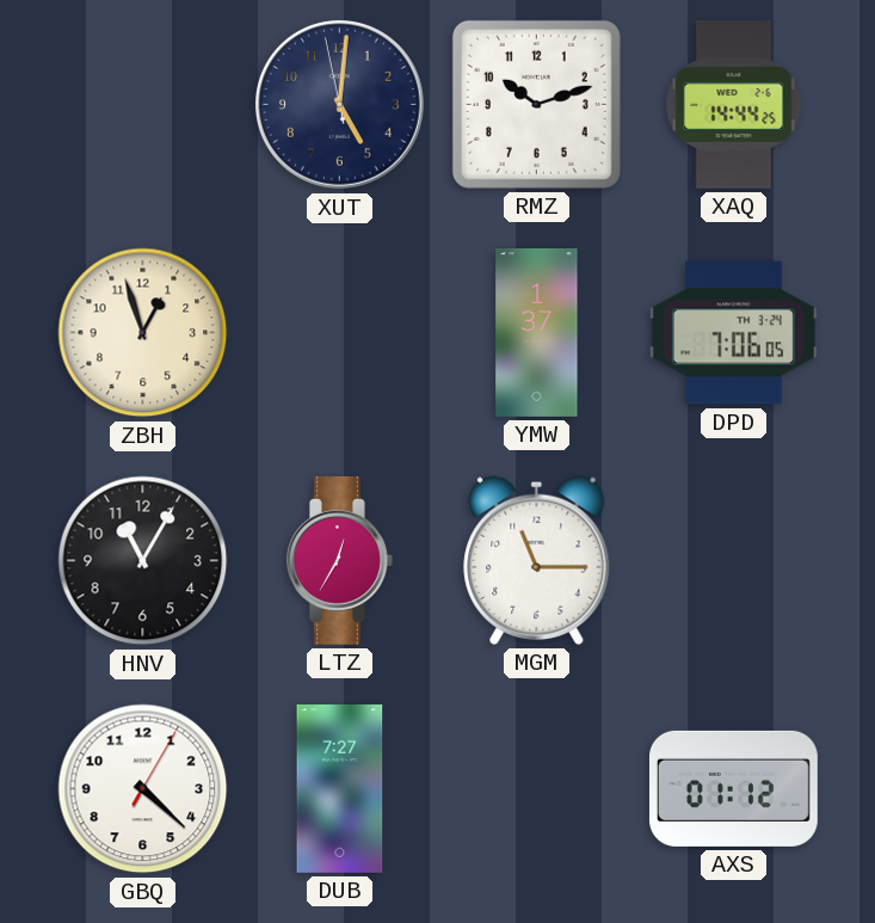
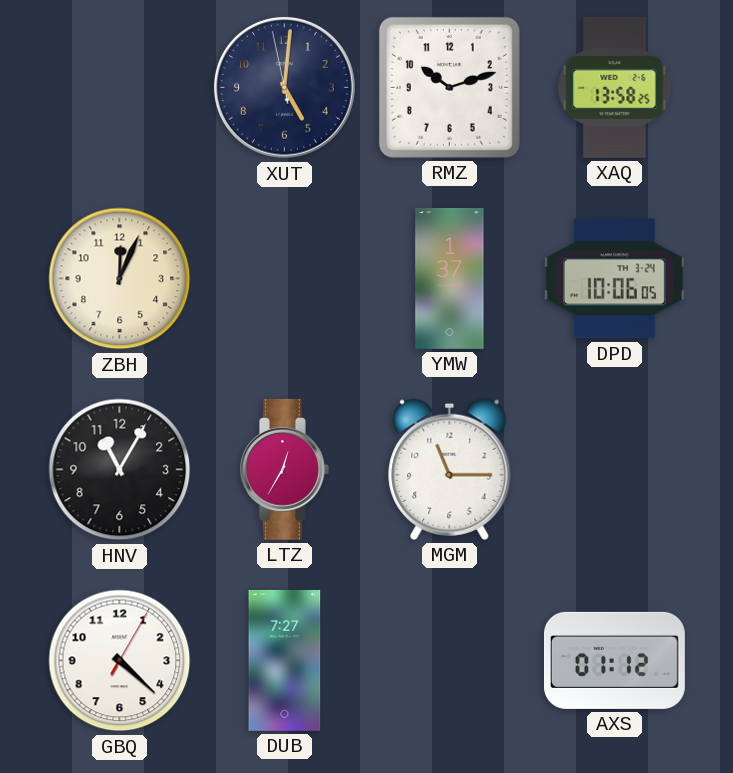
XAQ: 14:44 -> 13:58 (615, 87)
ZBH: 12:57 -> 12:04 (120, 279)
DPD: 7:06 -> 10:06 (614, 279)
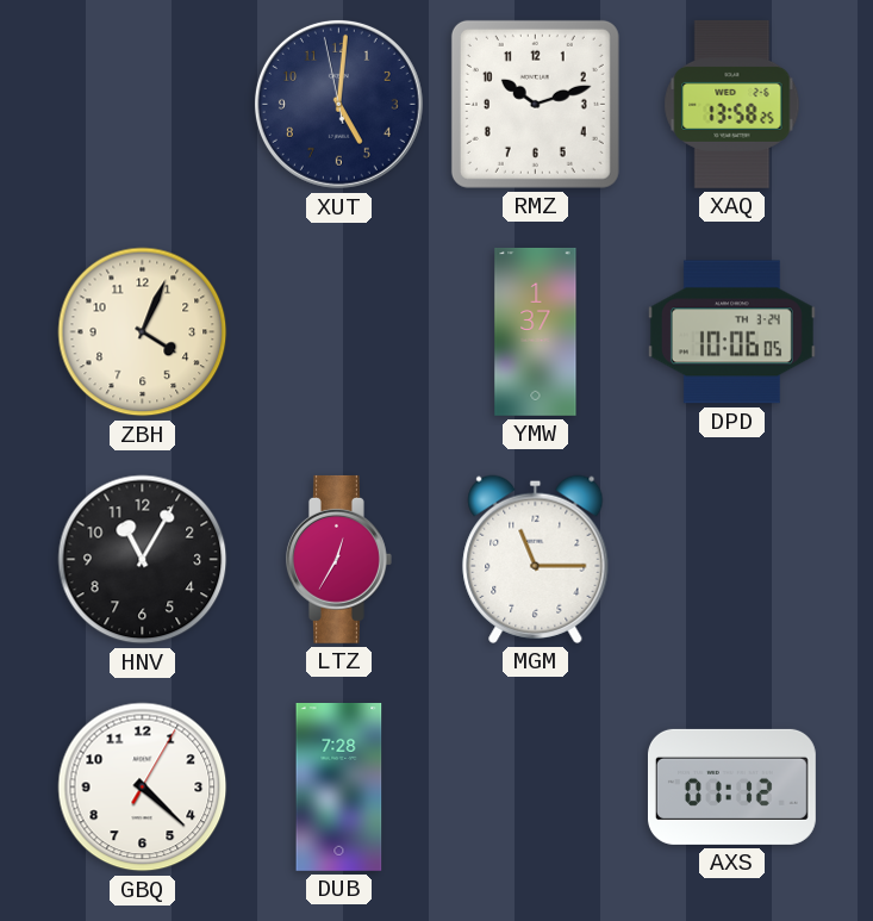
ZBH: 12:04 -> 4:04 (143, 332)
DUB: 7:27 -> 7:28 (339, 786)
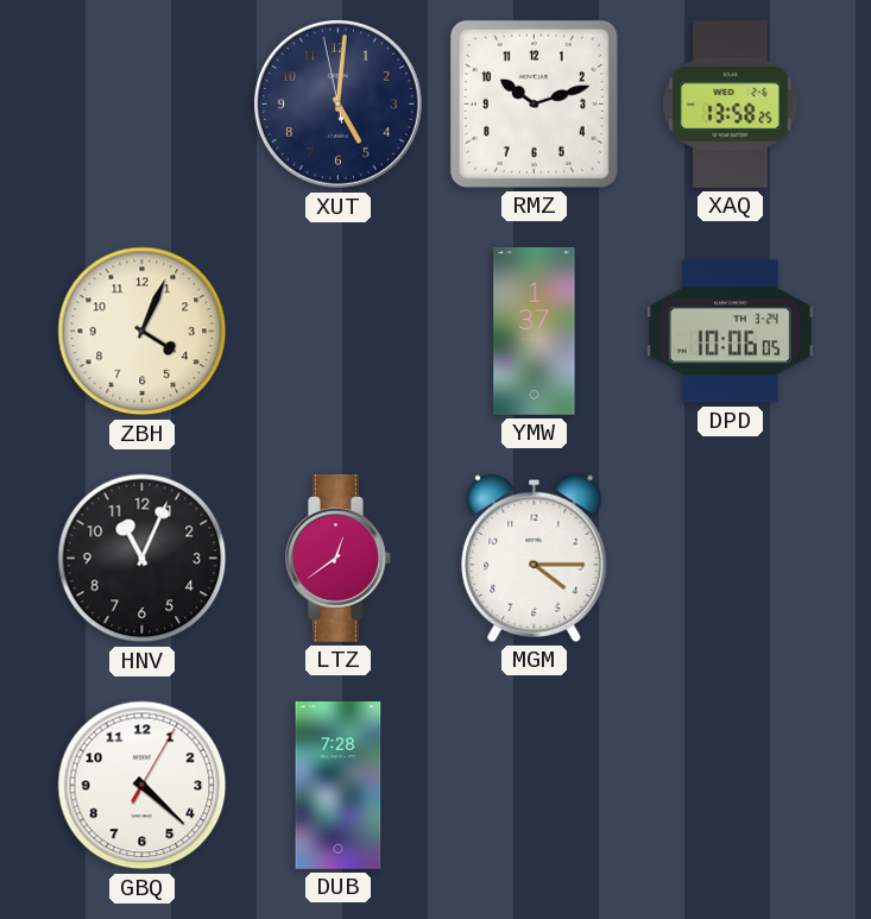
HNV: 11:05 -> 11:04 (143, 559)
LTZ: 12:35 -> 12:39 (339, 558)
MGM: 11:15 -> 4:15 (535, 558)
AXS: 01:12 -> none (731, 786)
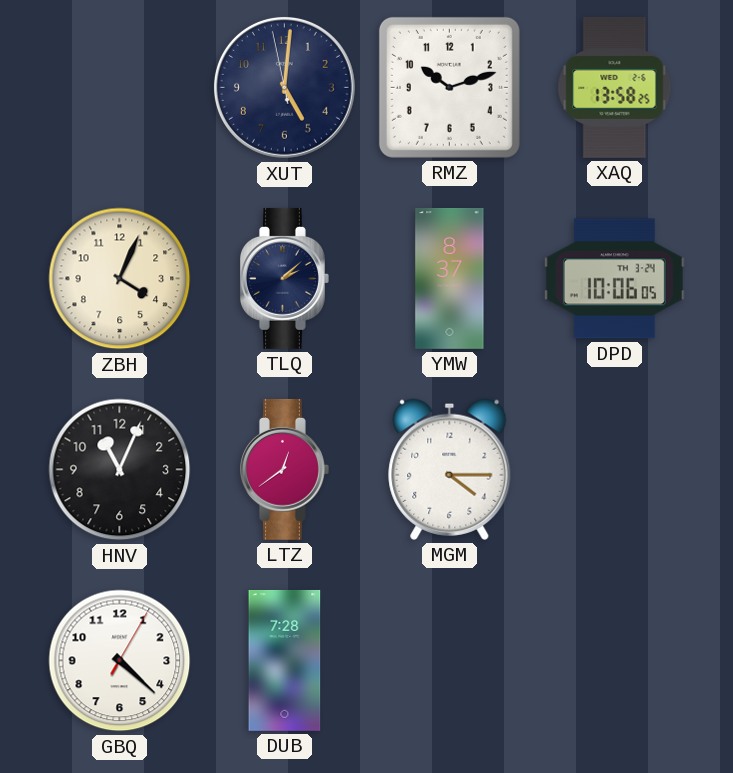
TLQ: none -> 2:08 (285, 278)
YMW: 1:37 -> 8:37 (450, 278)
